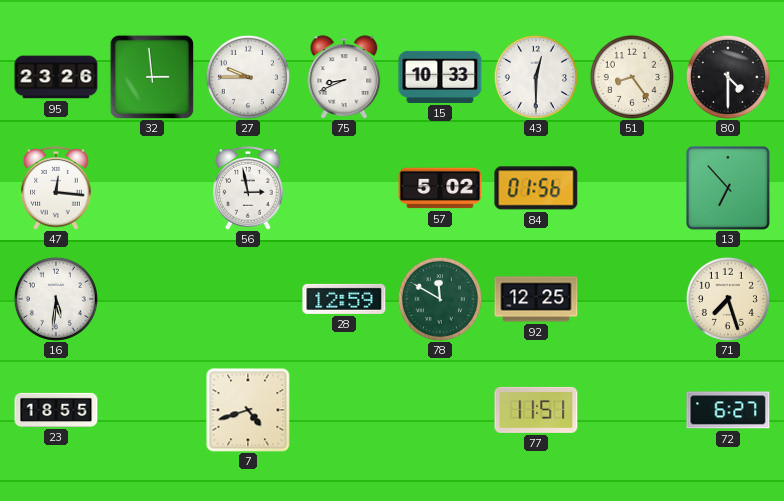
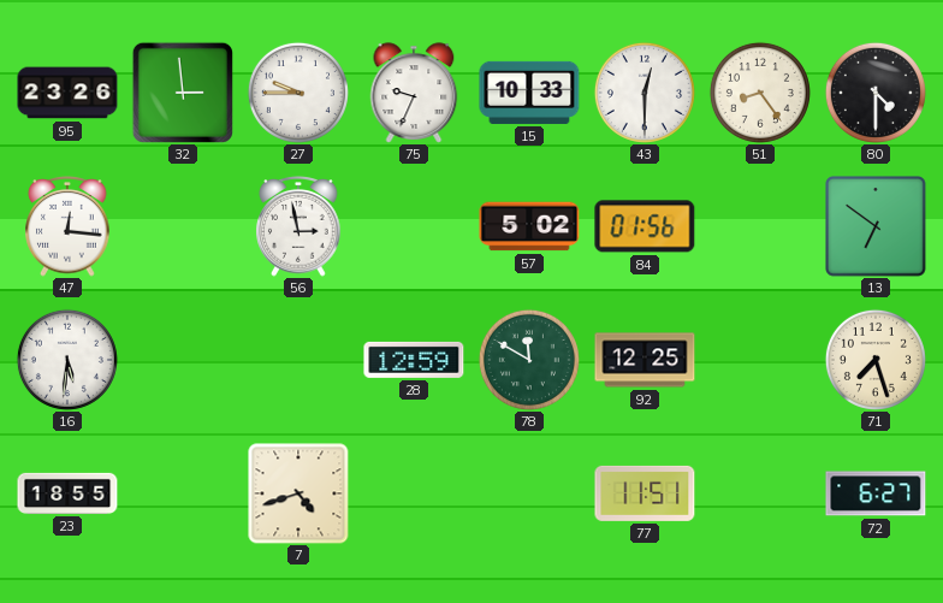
75: 8:41 -> 9:34 (414, 93)
13: 6:53 -> 6:51 (876, 226)
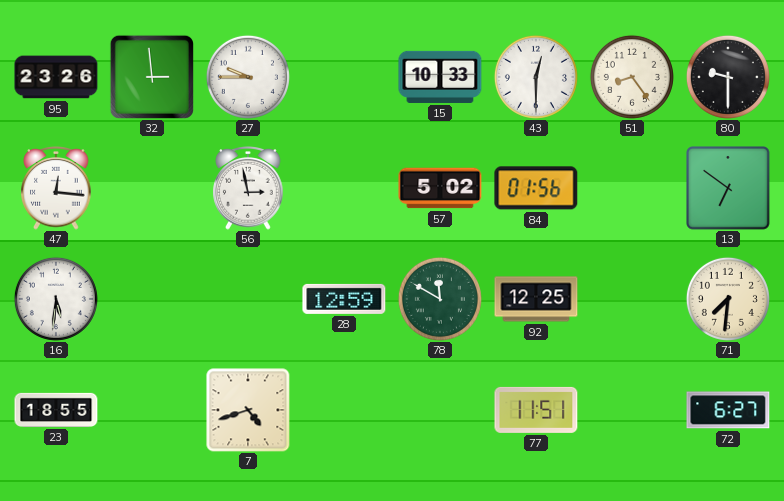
75: 9:34 -> none (414, 93)
80: 4:30 -> 9:30 (728, 77)
71: 7:27 -> 7:31 (728, 299)
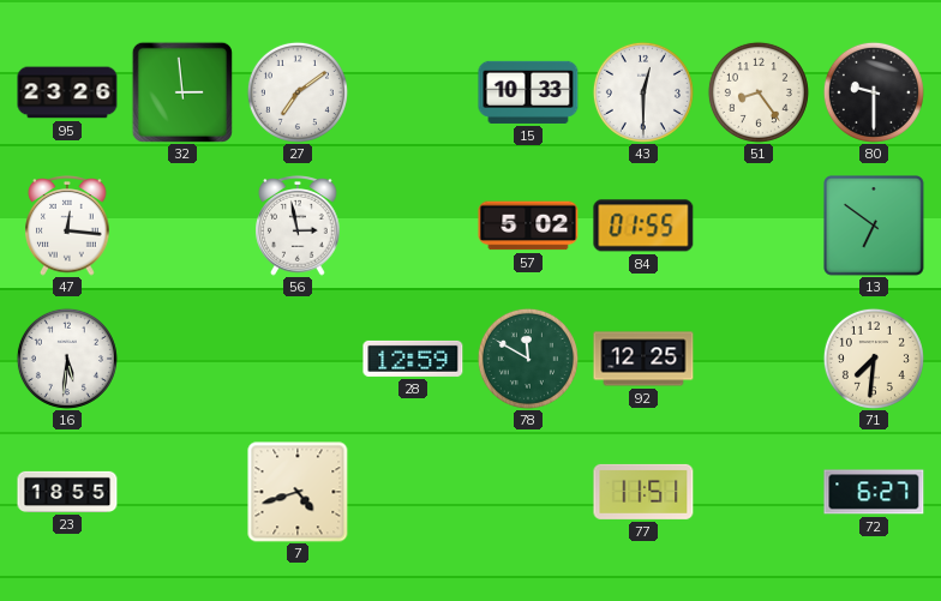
27: 9:45 -> 7:09 (298, 92)
84: 01:56 -> 01:55 (643, 226)
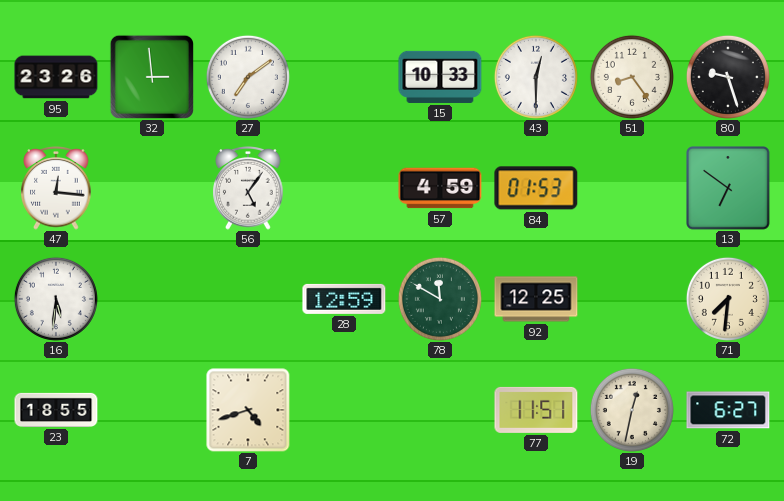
80: 9:30 -> 9:27 (728, 77)
56: 2:58 -> 5:06 (248, 189)
57: 5:02 -> 4:59 (440, 188)
84: 01:55 -> 01:53 (536, 188)
19: none -> 12:32 (632, 410)
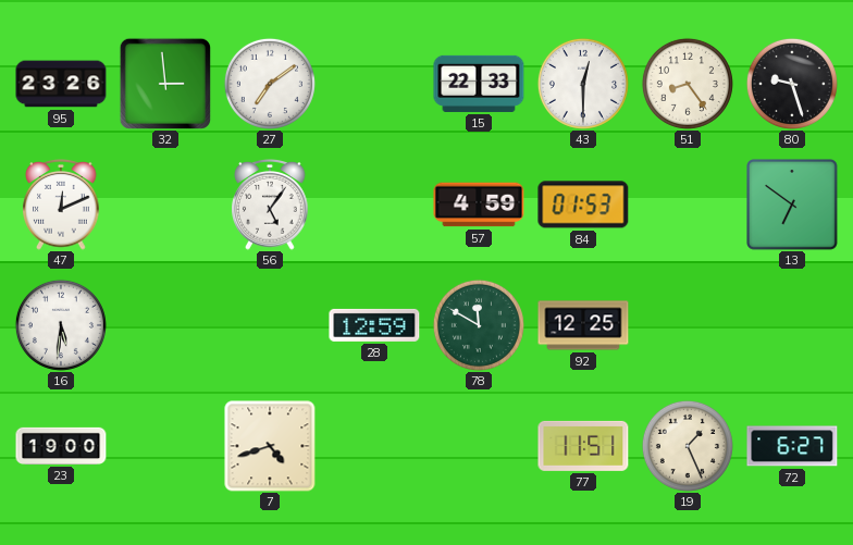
15: 10:33 -> 22:33 (479, 84)
47: 12:16 -> 12:11 (61, 206)
71: 7:31 -> none (728, 299)
23: 18:55 -> 19:00 (61, 446)
19: 12:32 -> 1:26 (688, 446)
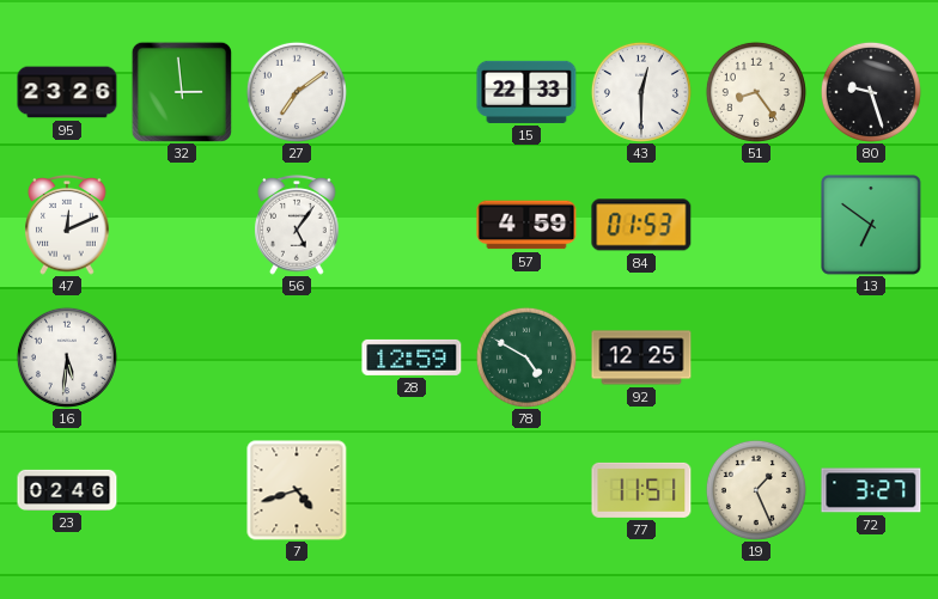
78: 11:50 -> 4:50 (526, 357)
23: 19:00 -> 02:46 (67, 490)
72: 6:27 -> 3:27 (871, 490)
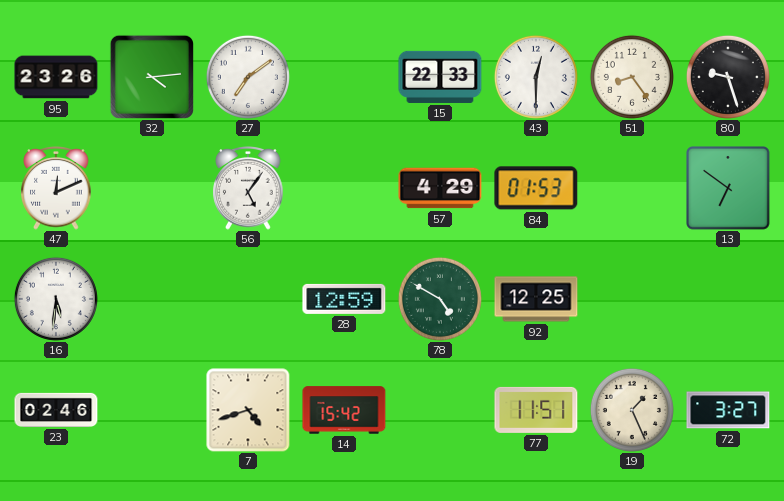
32: 2:59 -> 4:14 (151, 76)
57: 4:59 -> 4:29 (440, 188)
14: none -> 15:42 (344, 410)
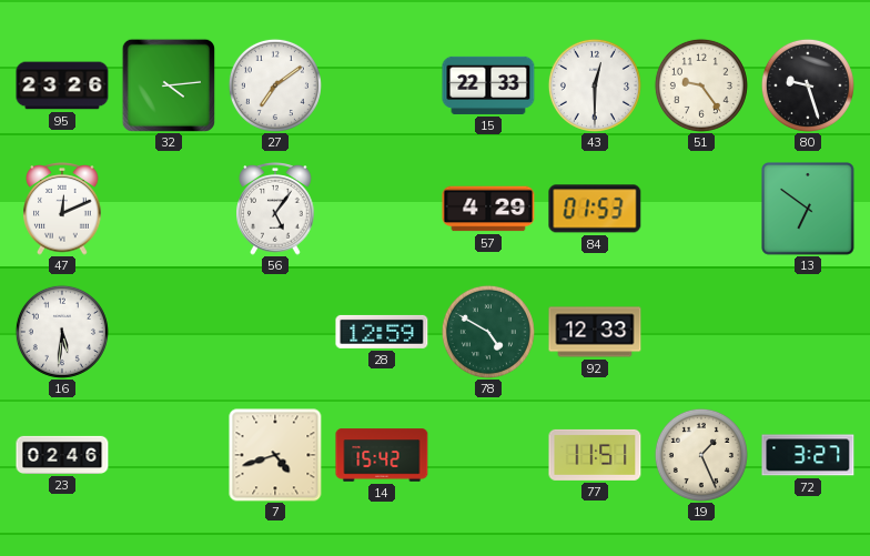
51: 8:24 -> 9:24 (701, 85)
92: 12:25 -> 12:33 (595, 332)
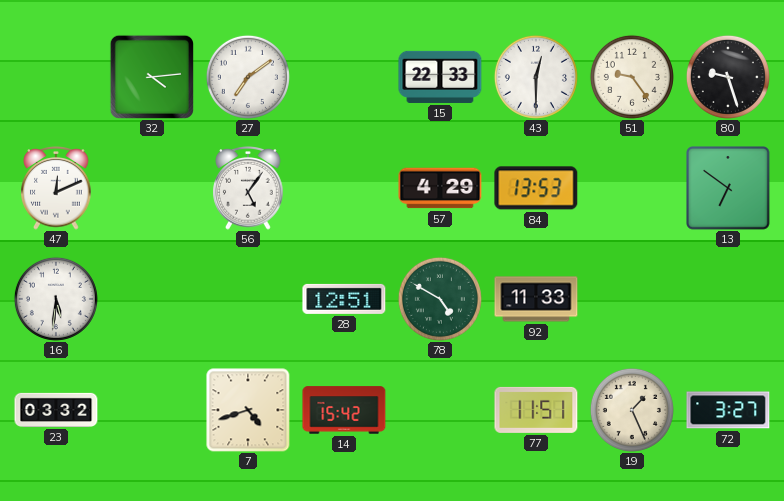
95: 23:26 -> none (62, 85)
84: 01:53 -> 13:53 (536, 188)
28: 12:59 -> 12:51 (344, 299)
92: 12:33 -> 11:33 (536, 299)
23: 02:46 -> 03:32 (56, 410)
